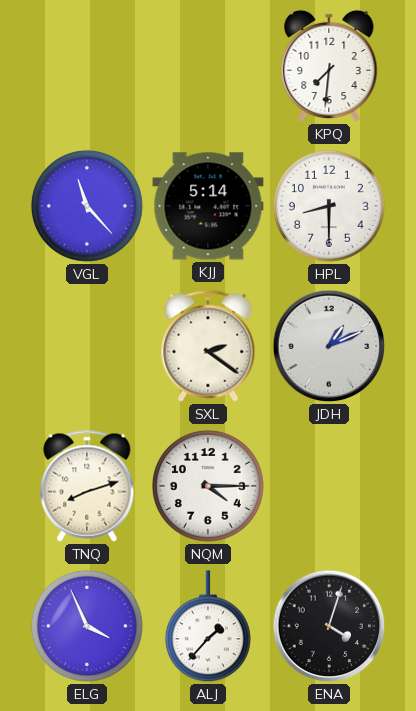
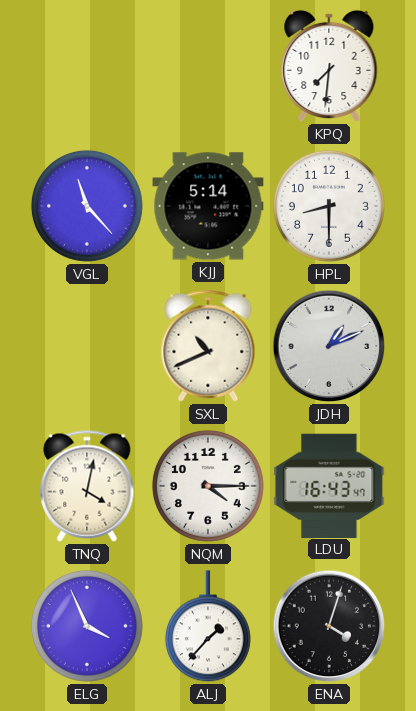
SXL: 2:21 -> 10:41 (208, 346)
TNQ: 8:12 -> 4:02 (87, 486)
LDU: none -> 16:43 (329, 485)
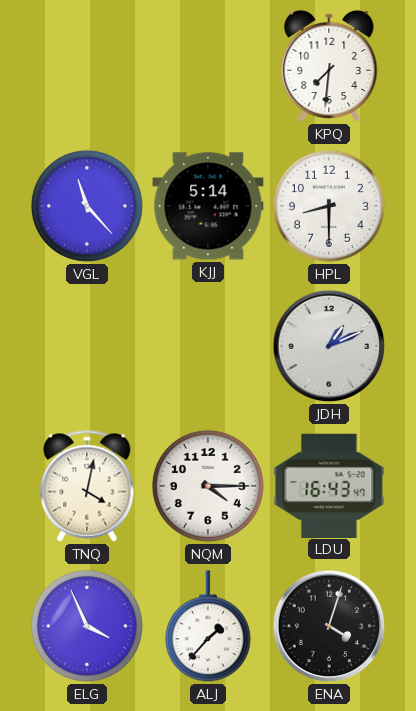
SXL: 10:41 -> none (208, 346)
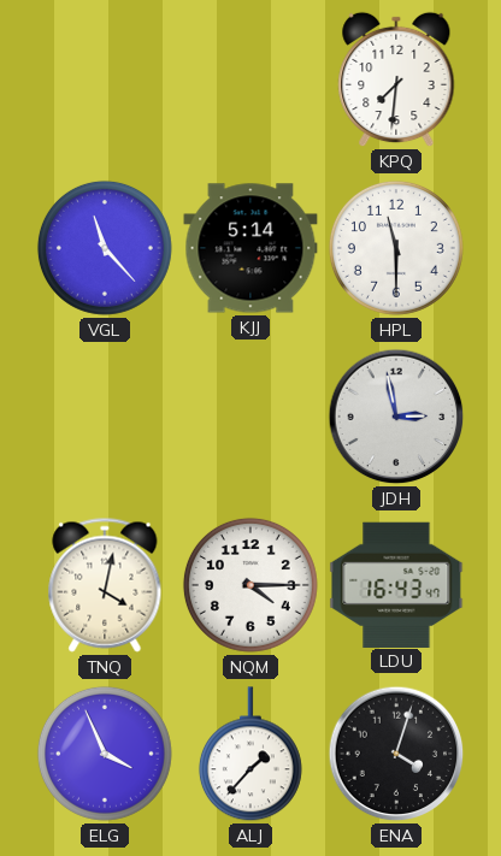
HPL: 8:30 -> 11:30 (396, 248)
JDH: 1:11 -> 2:58 (396, 417)
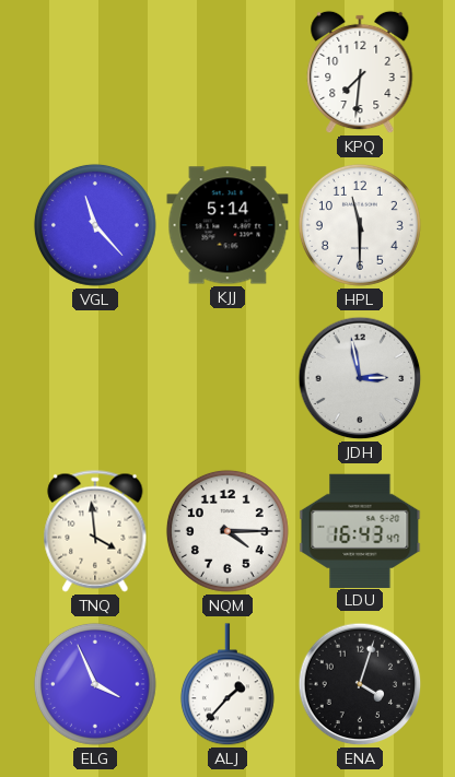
TNQ: 4:02 -> 3:59 (95, 531)
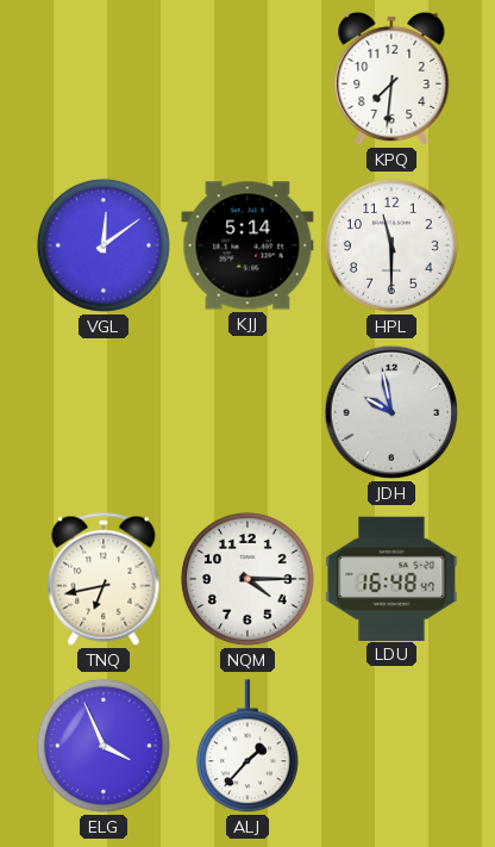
VGL: 11:23 -> 12:09 (104, 245)
JDH: 2:58 -> 9:58 (391, 412)
TNQ: 3:59 -> 6:43 (104, 579)
LDU: 16:43 -> 16:48 (391, 578)
ENA: 4:03 -> none (360, 684)
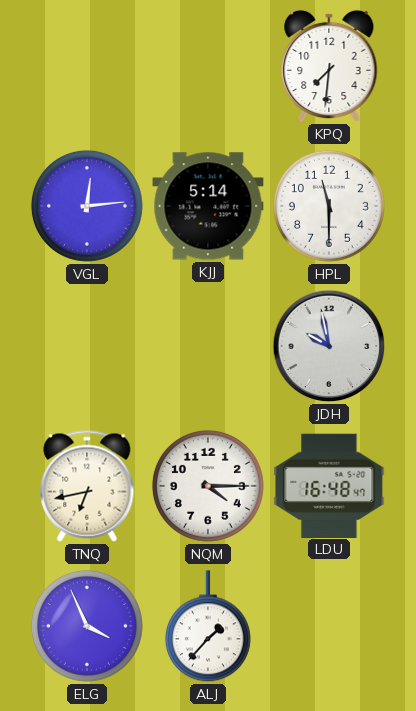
VGL: 12:09 -> 12:14 (87, 206)
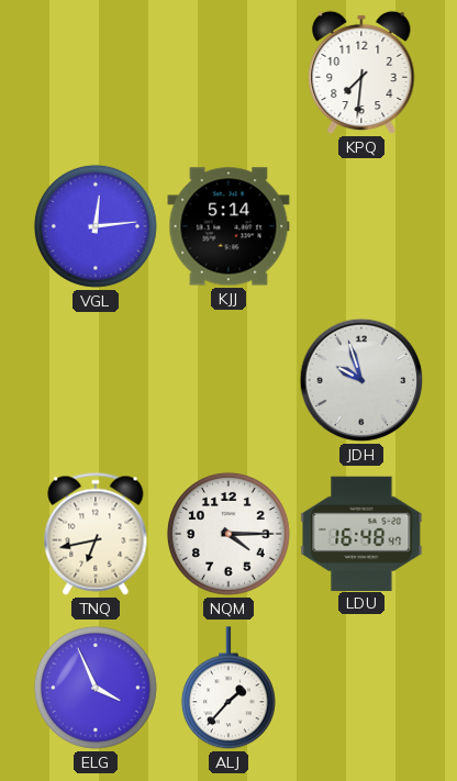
HPL: 11:30 -> none (329, 206)
JDH: 9:58 -> 9:57 (361, 380)
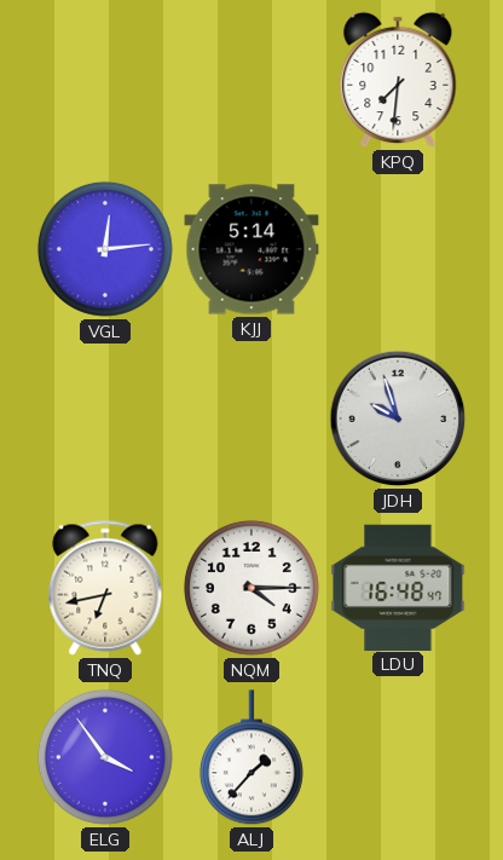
ELG: 3:56 -> 3:54 (105, 757)
